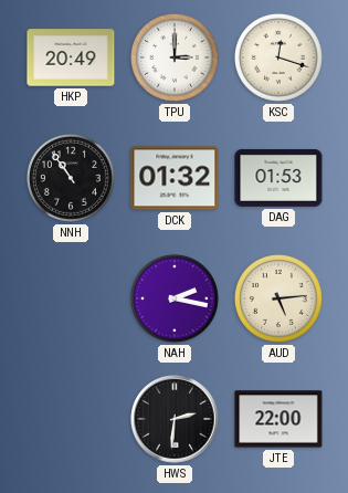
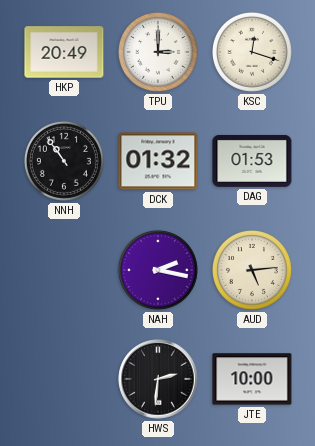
JTE: 22:00 -> 10:00 (252, 379)
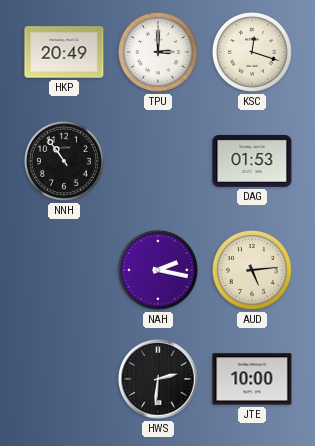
DCK: 01:32 -> none (158, 161)
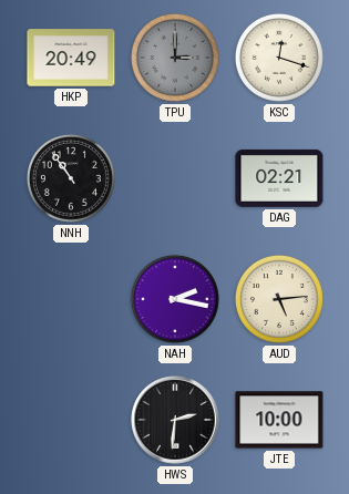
TPU dial: white -> grey (175, 58)
DAG: 01:53 -> 02:21 (279, 178)
